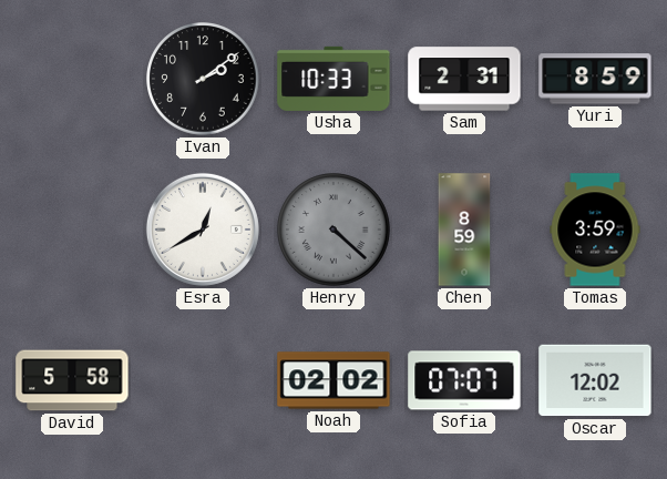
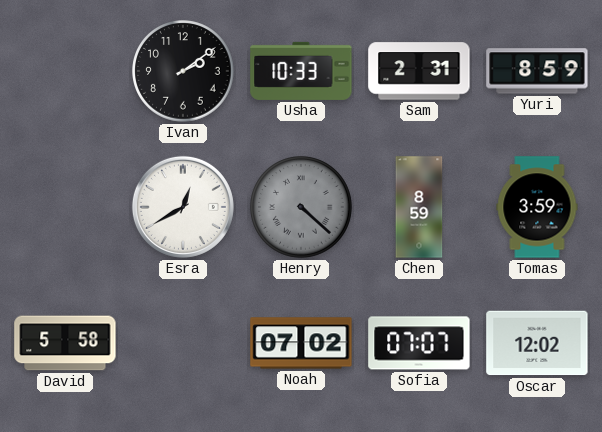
Noah: 02:02 -> 07:02 (301, 343)
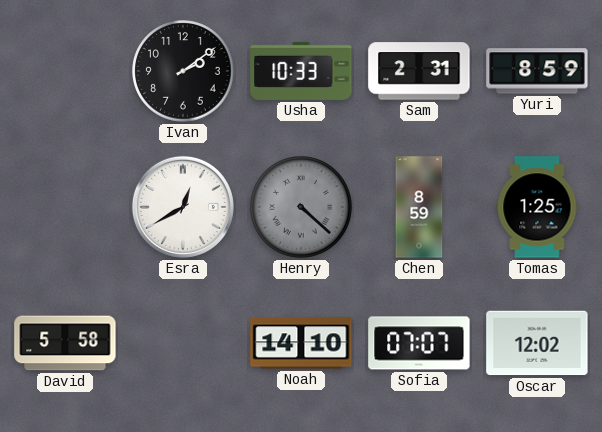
Tomas: 3:59 -> 1:25 (537, 207)
Noah: 07:02 -> 14:10 (301, 343)
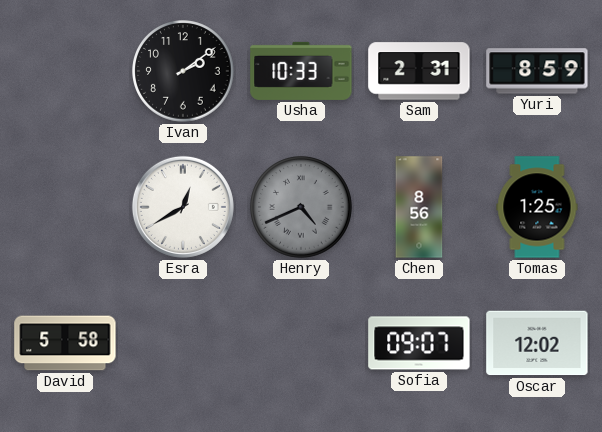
Henry: 4:22 -> 4:41 (301, 207)
Chen: 8:59 -> 8:56 (419, 207)
Noah: 14:10 -> none (301, 343)
Sofia: 07:07 -> 09:07 (419, 343)
